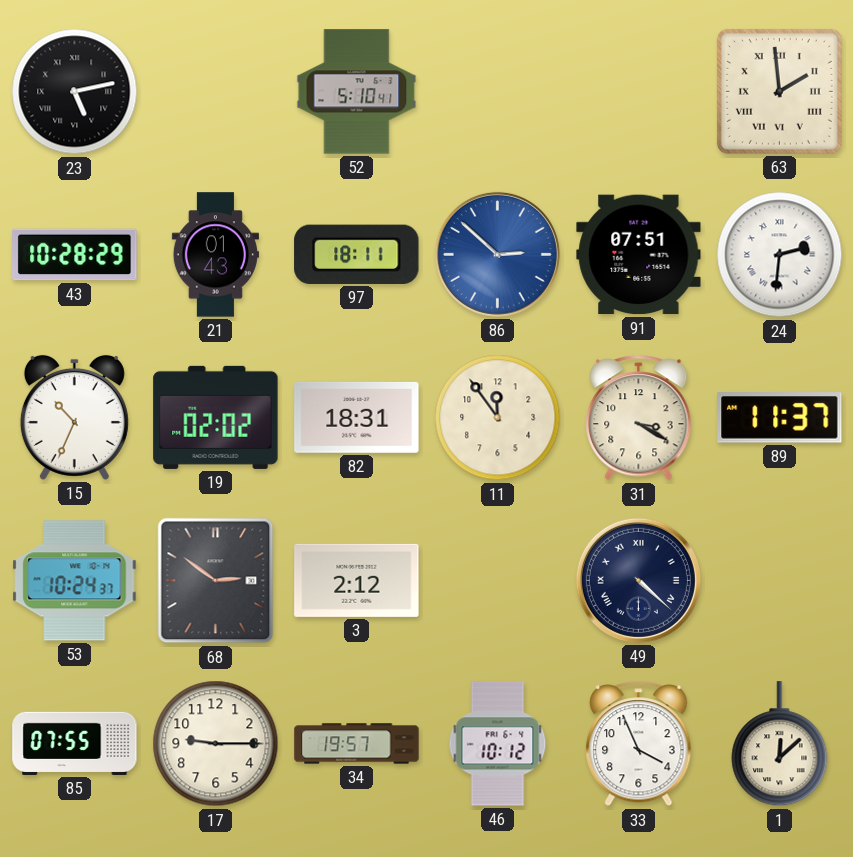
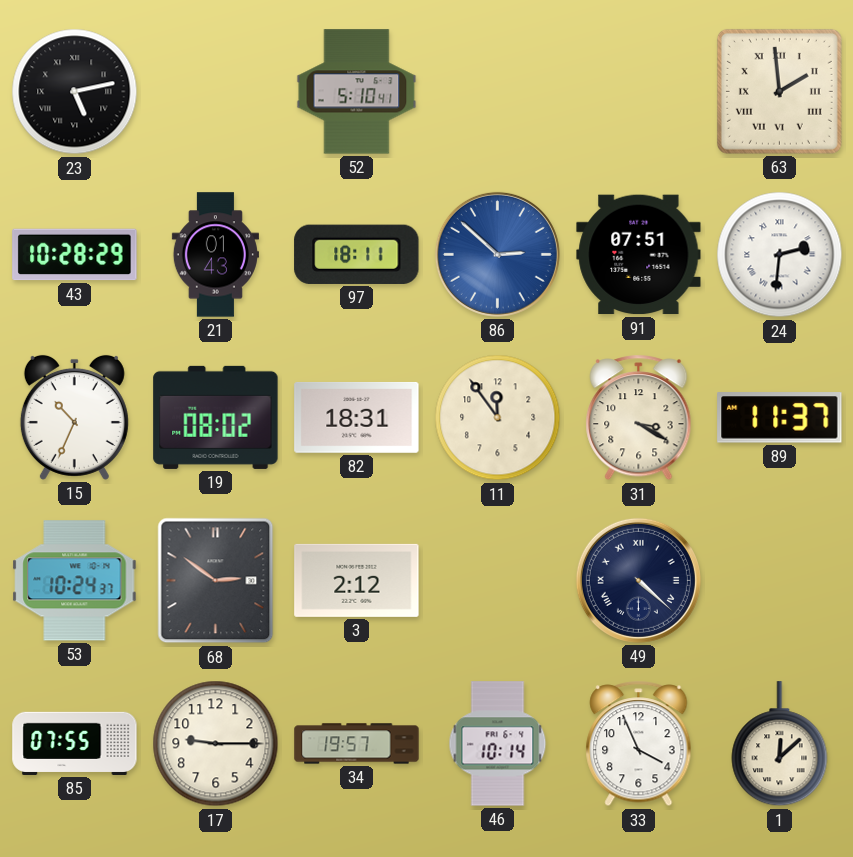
19: 02:02 -> 08:02 (216, 417)
46: 10:12 -> 10:14 (498, 744)
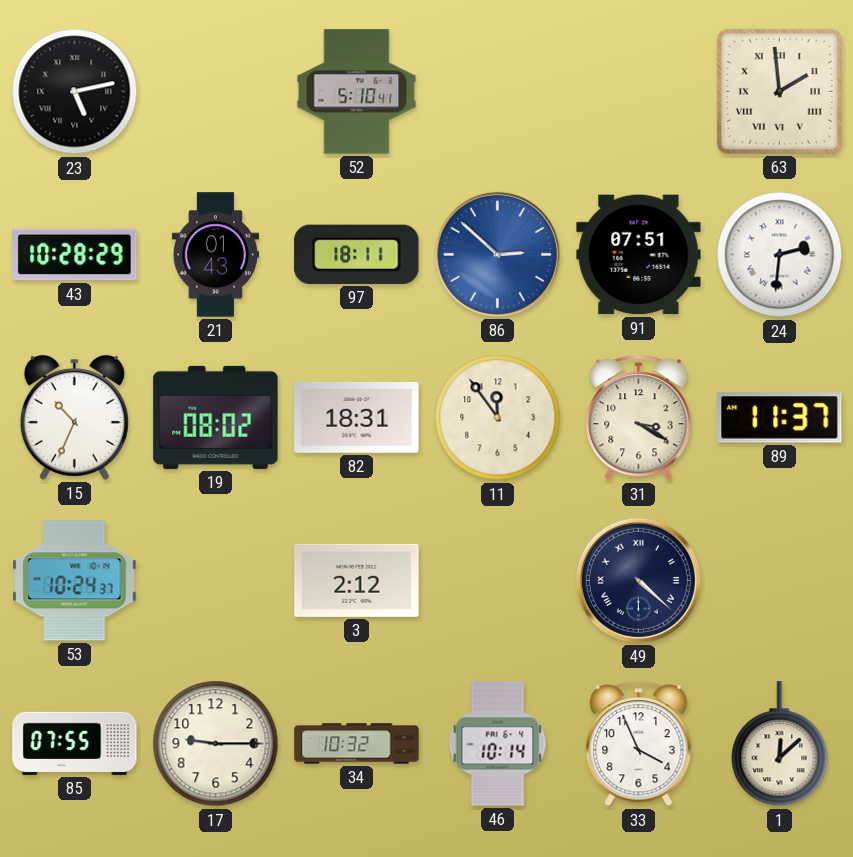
68: 2:51 -> none (216, 581)
34: 19:57 -> 10:32 (357, 744)
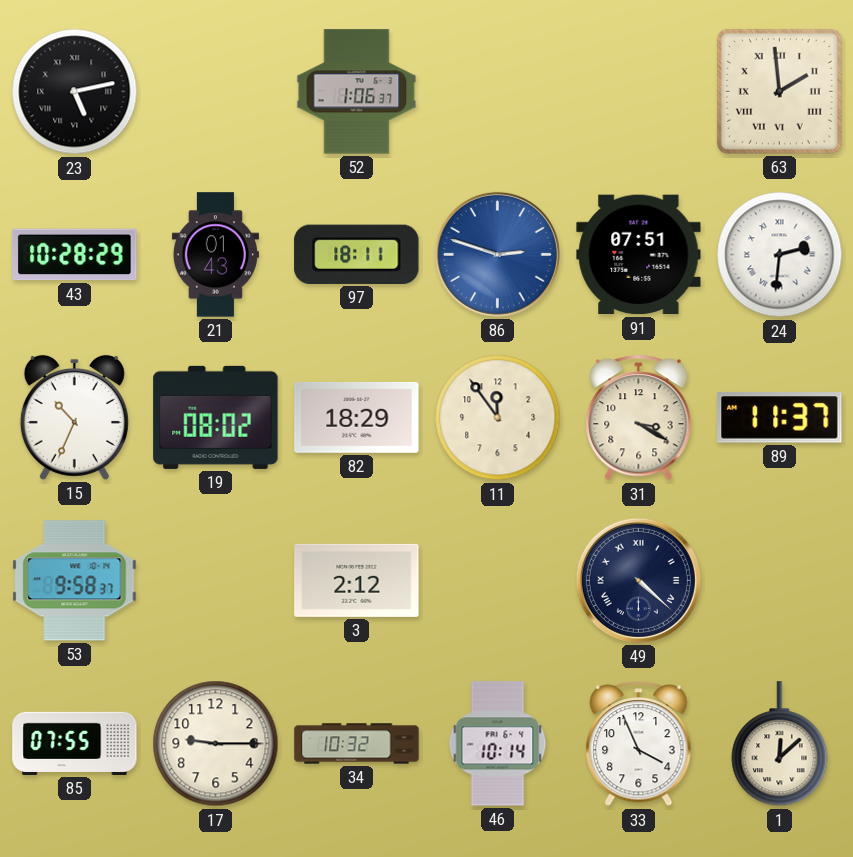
52: 5:10 -> 1:06 (357, 92)
86: 2:52 -> 2:48 (497, 254)
82: 18:31 -> 18:29 (357, 417)
53: 10:24 -> 9:58 (75, 581)
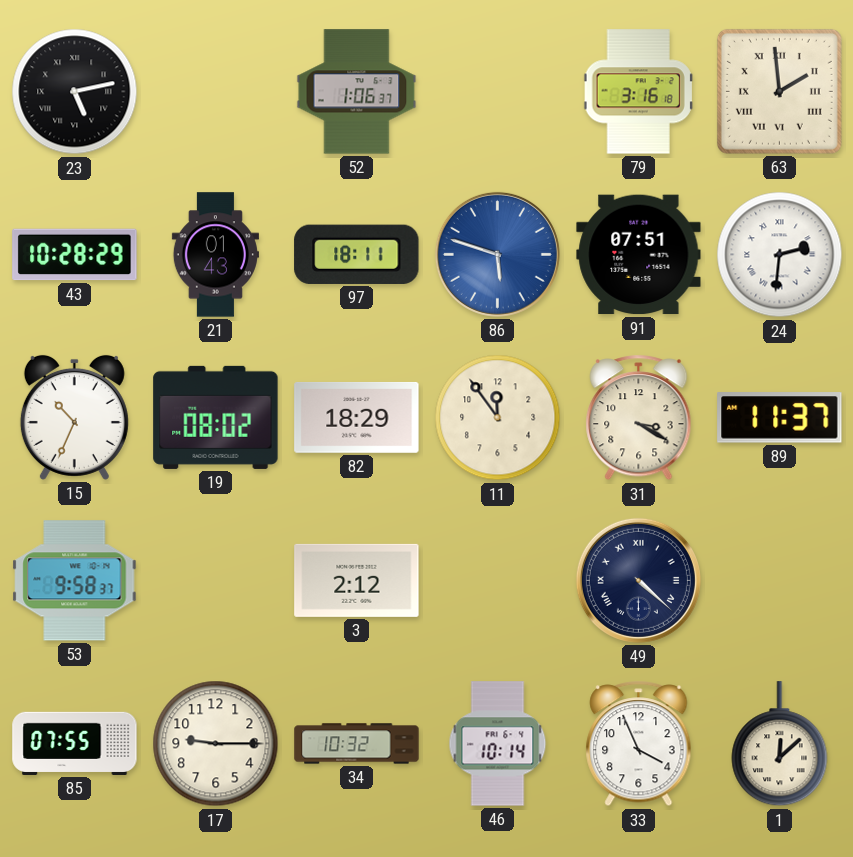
79: none -> 3:16 (639, 92)
86: 2:48 -> 5:48 (497, 254)
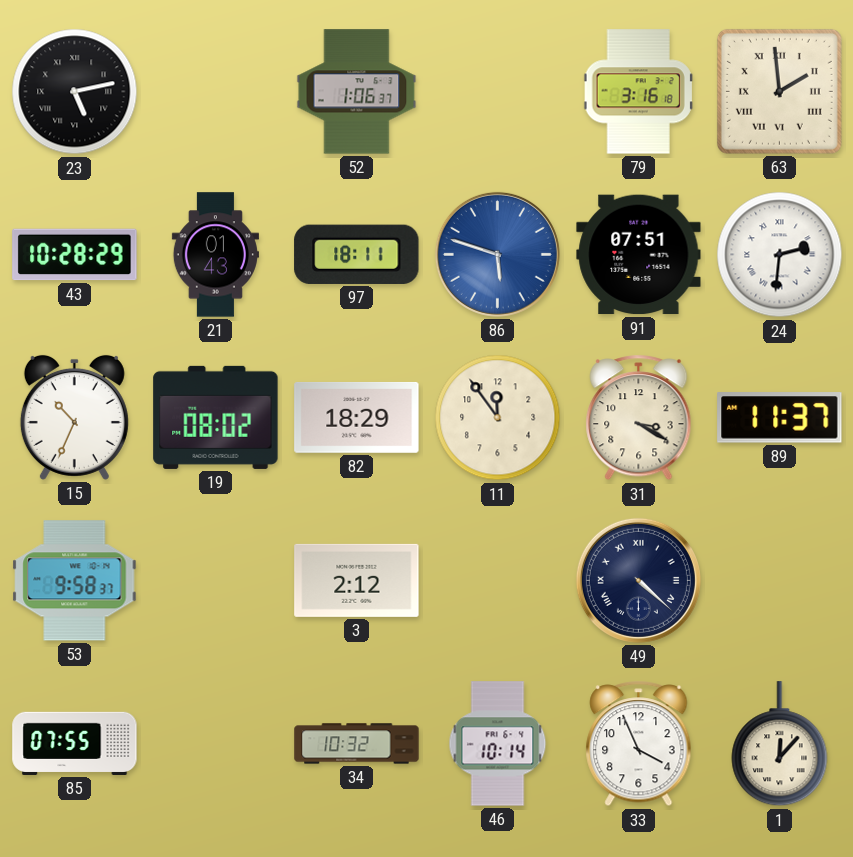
17: 9:15 -> none (216, 744)
1: 12:08 -> 12:07 (780, 744)
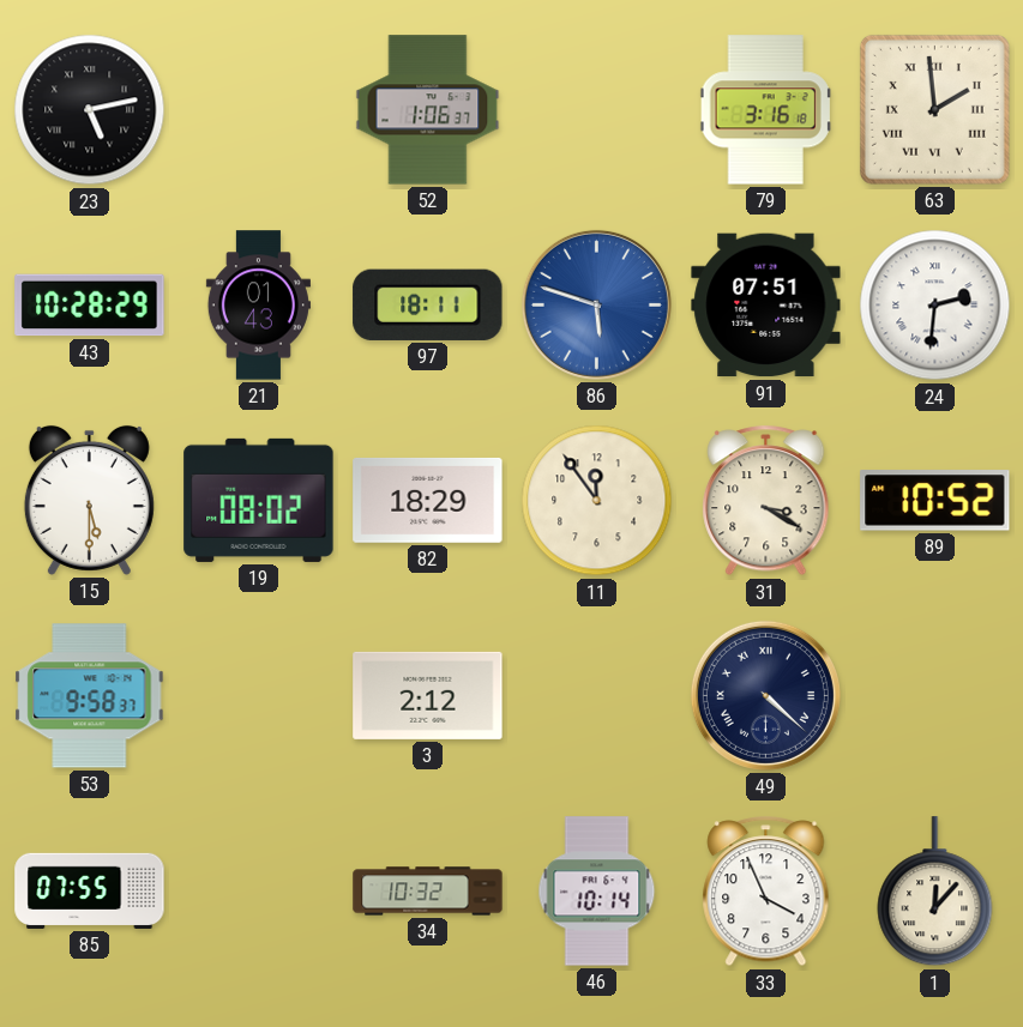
15: 10:34 -> 5:30 (89, 500)
89: 11:37 -> 10:52 (935, 501)
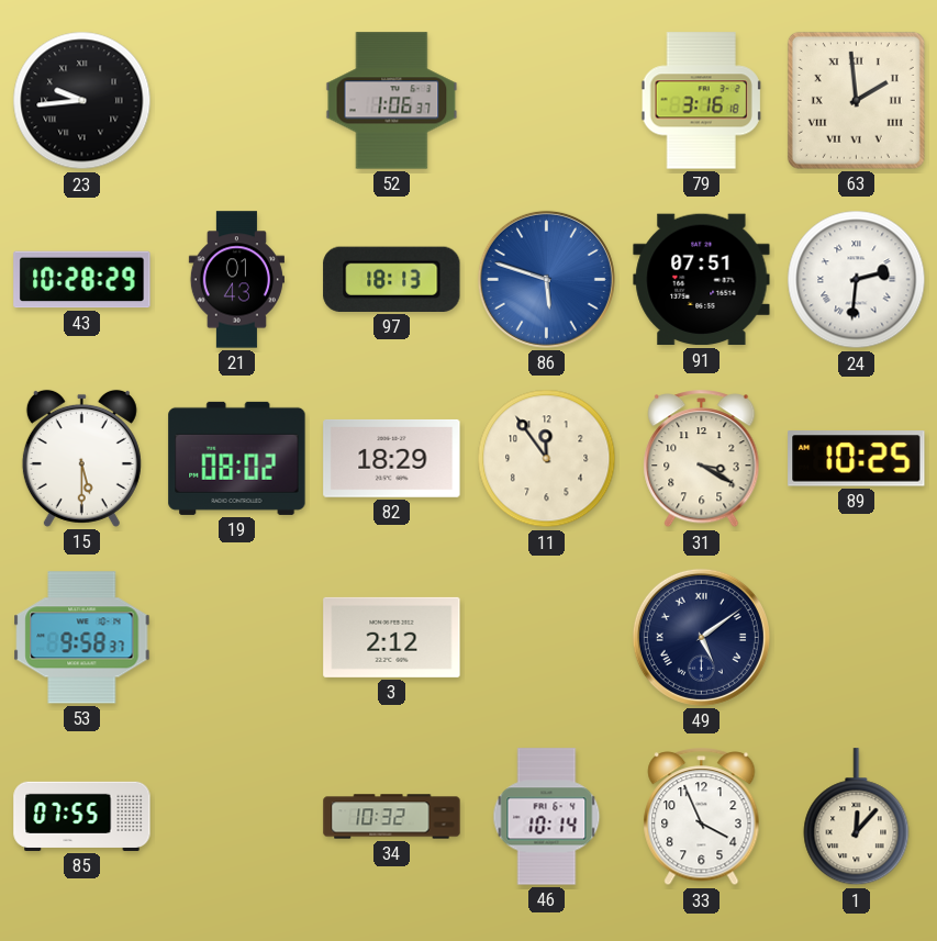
23: 5:13 -> 9:44 (82, 101)
97: 18:11 -> 18:13 (392, 279)
89: 10:52 -> 10:25 (857, 459)
49: 4:22 -> 5:09 (701, 637)
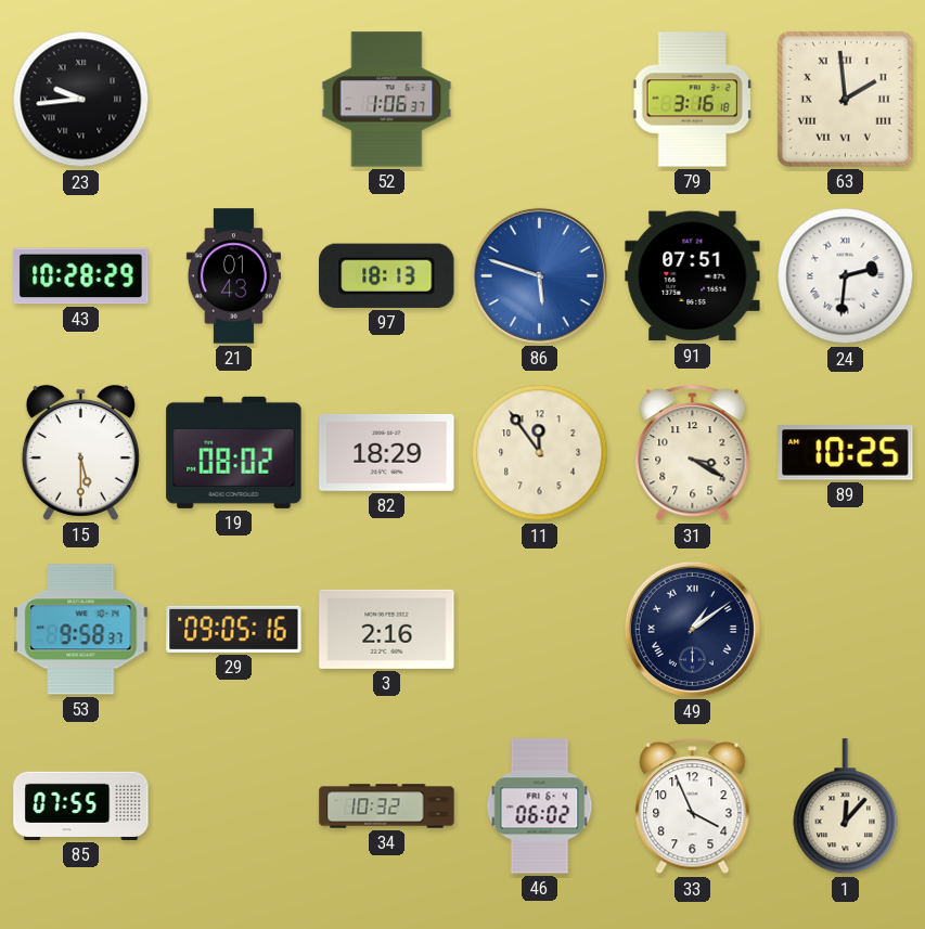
29: none -> 09:05 (234, 629)
3: 2:12 -> 2:16 (387, 629)
49: 5:09 -> 1:09 (692, 629)
46: 10:14 -> 06:02 (540, 807)
